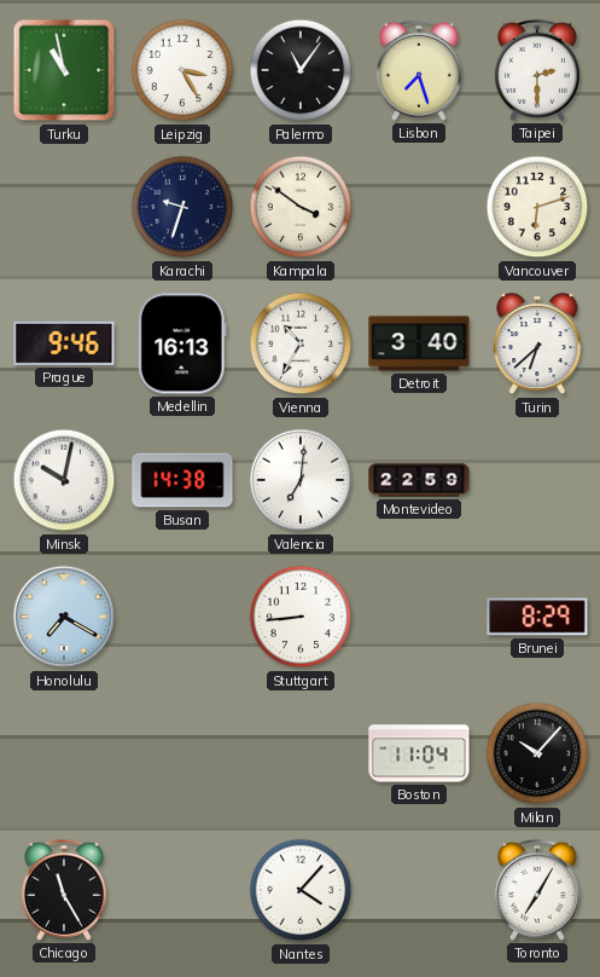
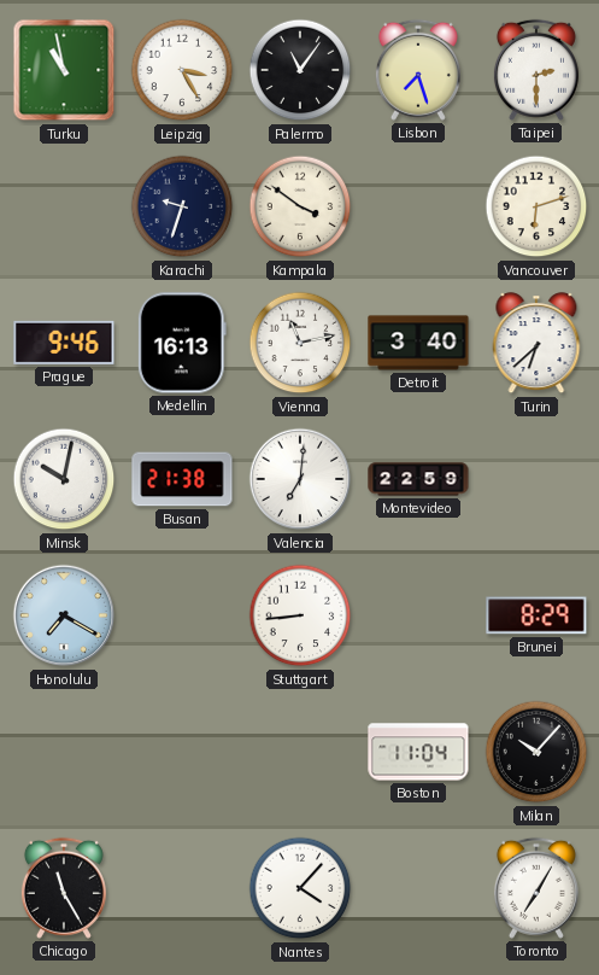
Vienna: 10:35 -> 11:13 (300, 343)
Busan: 14:38 -> 21:38 (182, 479)
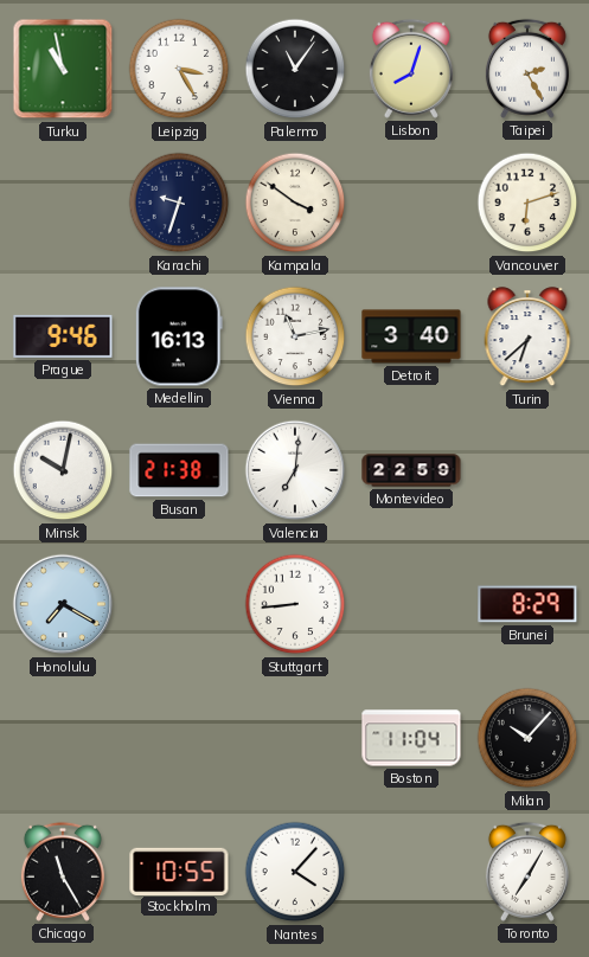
Lisbon: 7:27 -> 8:03 (411, 69)
Taipei: 2:30 -> 2:25 (527, 69)
Stockholm: none -> 10:55 (179, 871)
